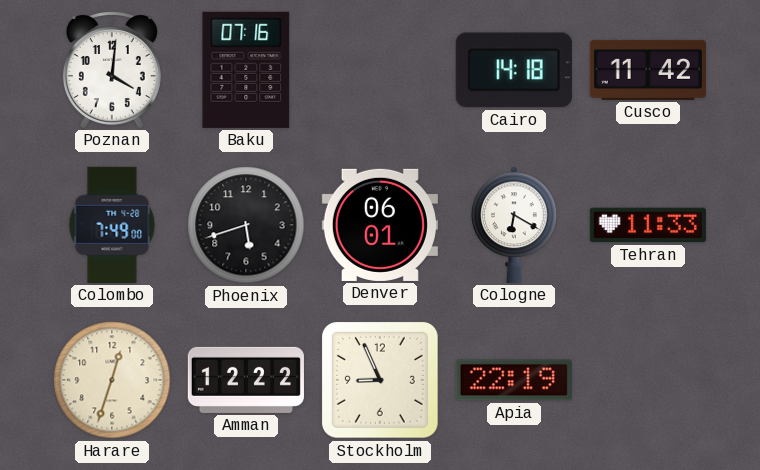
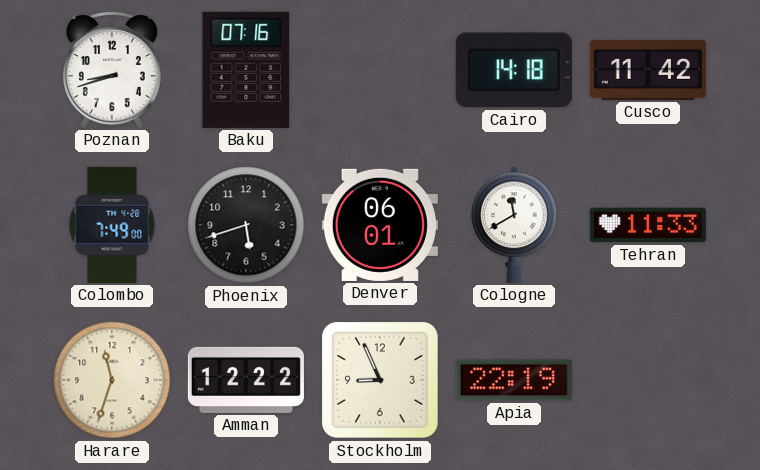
Poznan: 4:01 -> 8:42 (112, 70)
Cologne: 6:20 -> 11:40 (514, 225)
Harare: 12:33 -> 11:33 (112, 380)
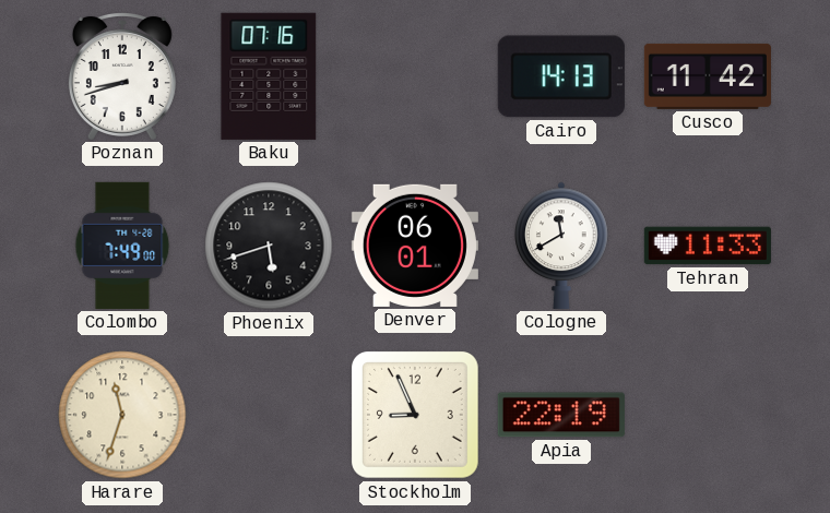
Cairo: 14:18 -> 14:13 (561, 76)
Amman: 12:22 -> none (246, 380)
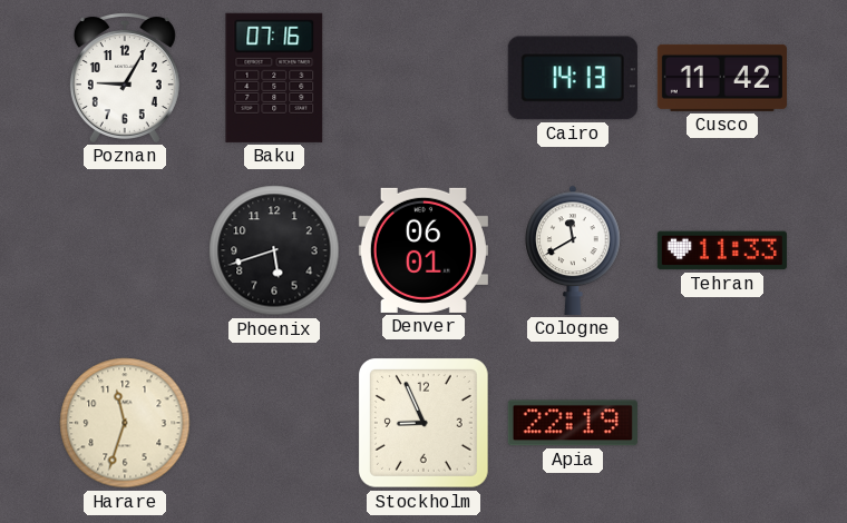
Poznan: 8:42 -> 9:05 (125, 78)
Colombo: 7:49 -> none (122, 246)
